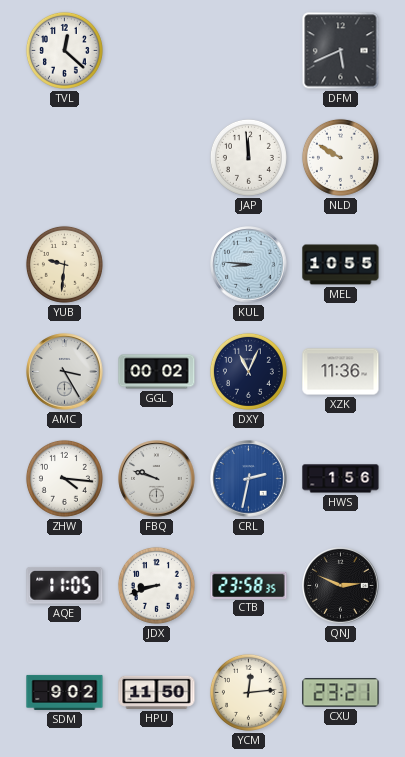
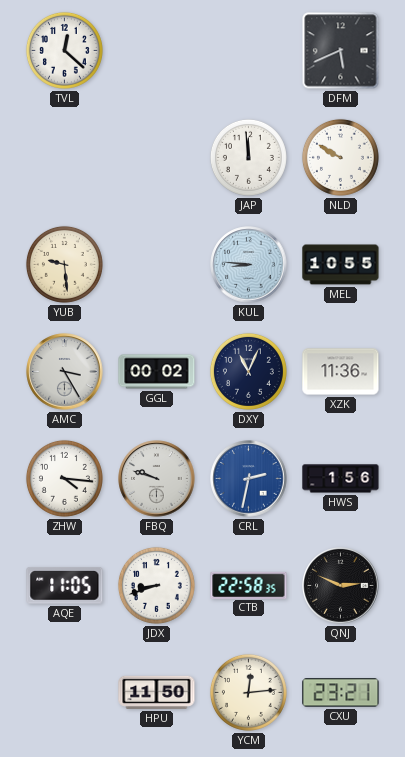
YUB: 9:31 -> 9:29 (64, 264)
CTB: 23:58 -> 22:58 (249, 585)
SDM: 9:02 -> none (65, 692)
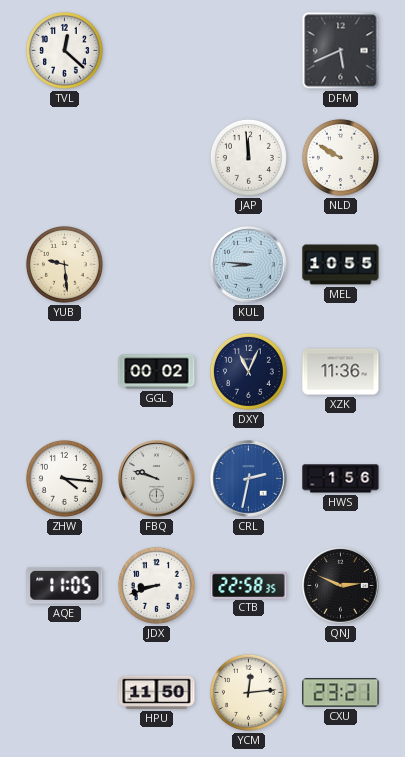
AMC: 3:25 -> none (65, 372)
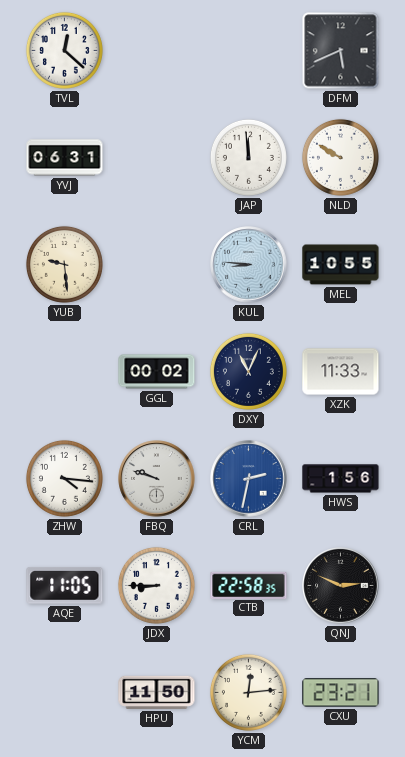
YVJ: none -> 06:31 (65, 158)
XZK: 11:36 -> 11:33 (341, 372)
JDX: 8:42 -> 8:45 (156, 585)
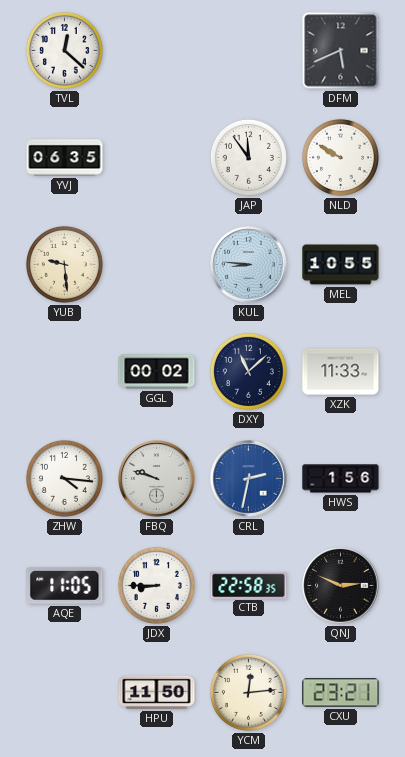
YVJ: 06:31 -> 06:35 (65, 158)
JAP: 11:59 -> 11:54 (248, 157)
DXY: 11:04 -> 11:08 (248, 371)
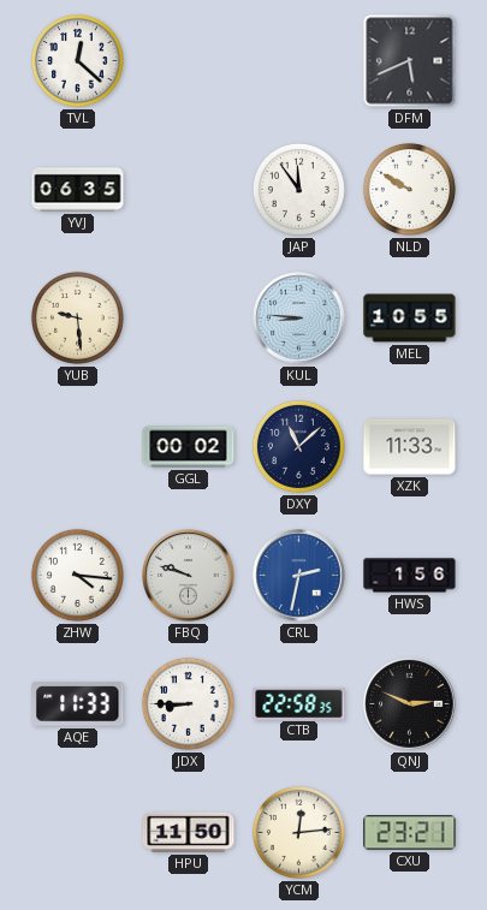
AQE: 11:05 -> 11:33 (78, 704)
